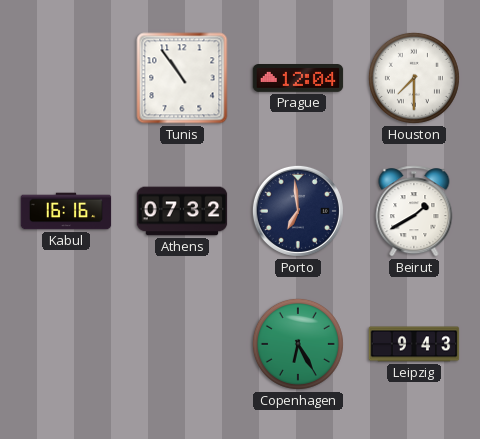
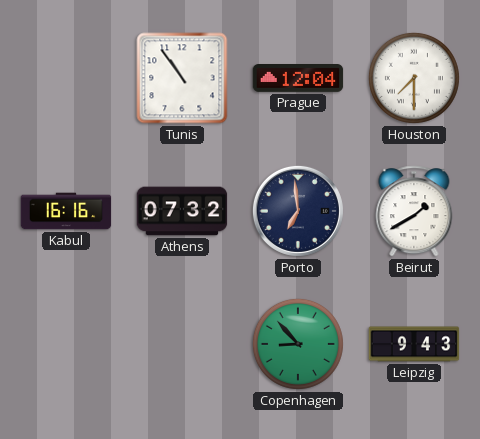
Copenhagen: 6:25 -> 8:53 (298, 344)
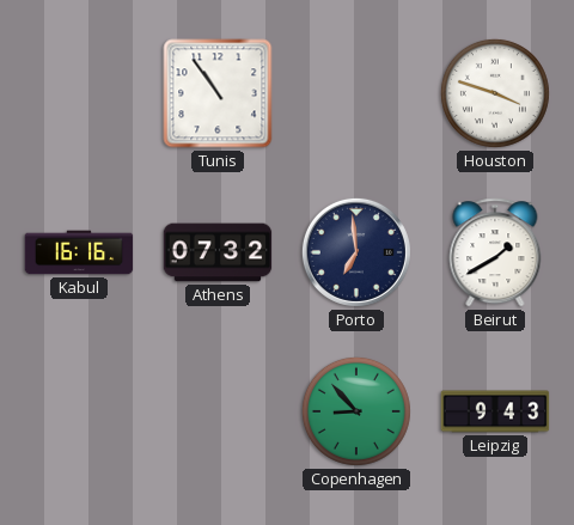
Prague: 12:04 -> none (298, 79)
Houston: 7:30 -> 3:48 (495, 93)
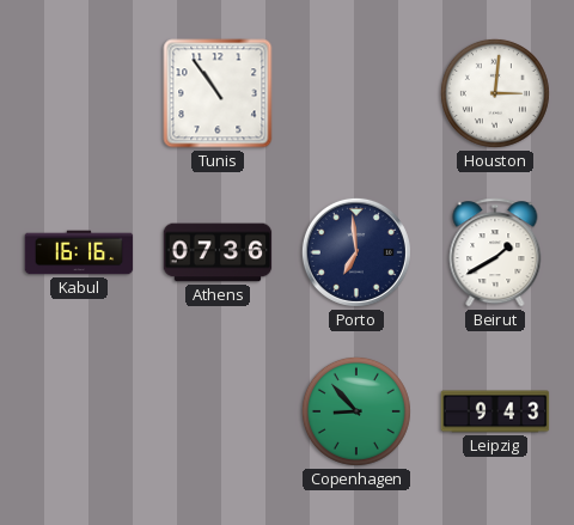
Houston: 3:48 -> 3:01 (495, 93)
Athens: 07:32 -> 07:36 (218, 252)
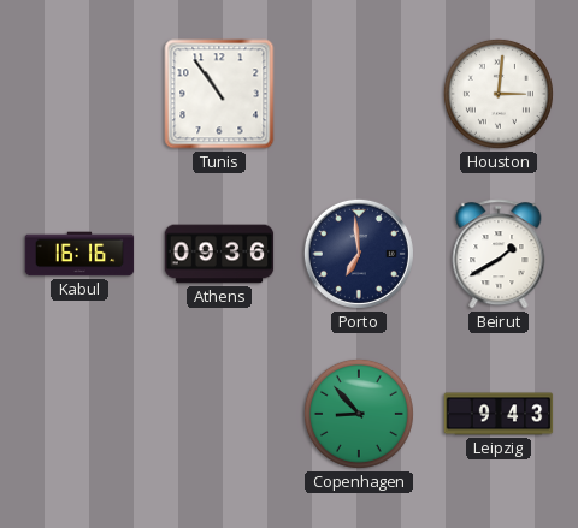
Athens: 07:36 -> 09:36 (219, 254)
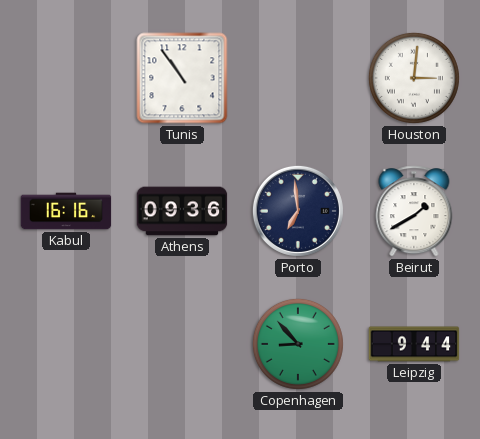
Leipzig: 9:43 -> 9:44 (414, 344)
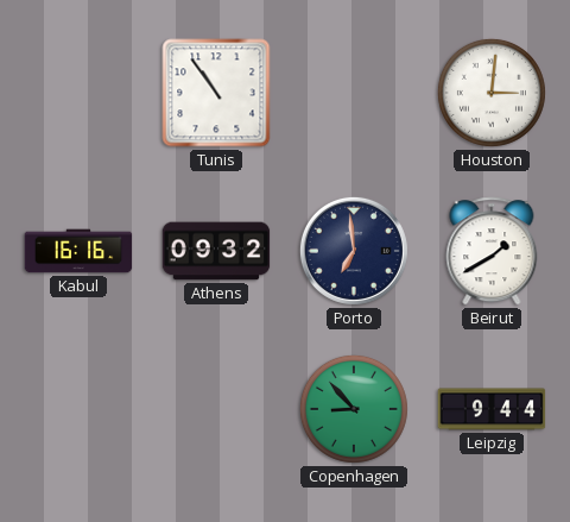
Athens: 09:36 -> 09:32 (216, 251)
